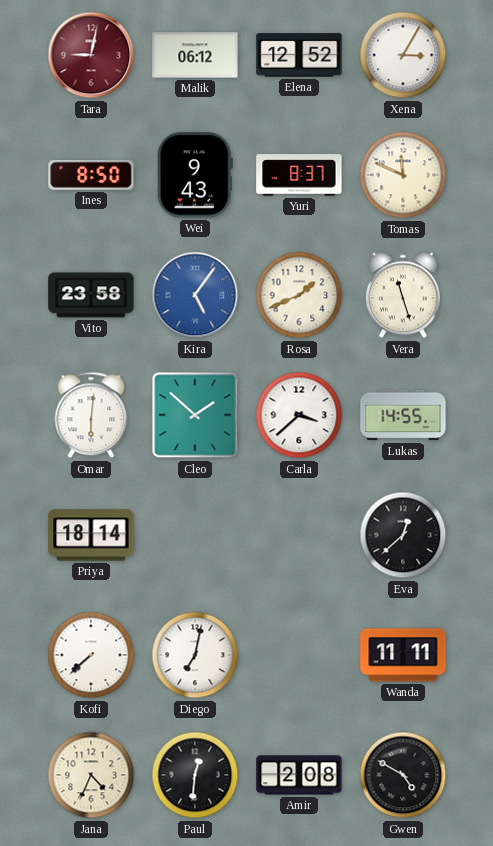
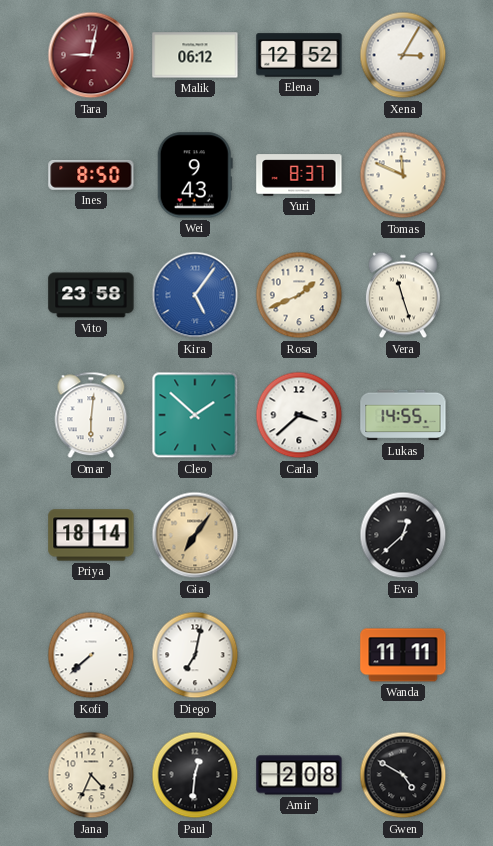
Gia: none -> 7:06 (195, 535)
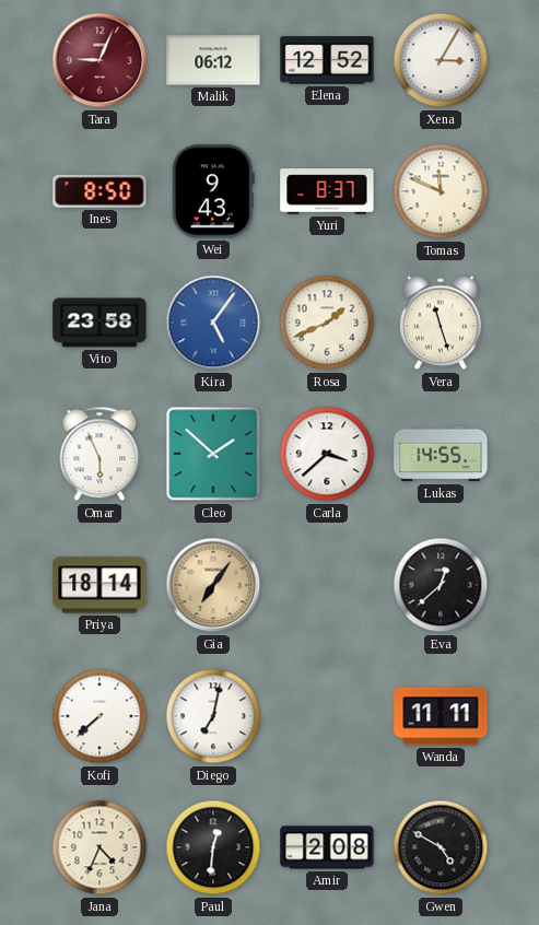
Tara: 9:02 -> 9:04 (99, 60)
Omar: 6:01 -> 5:56 (99, 454)
